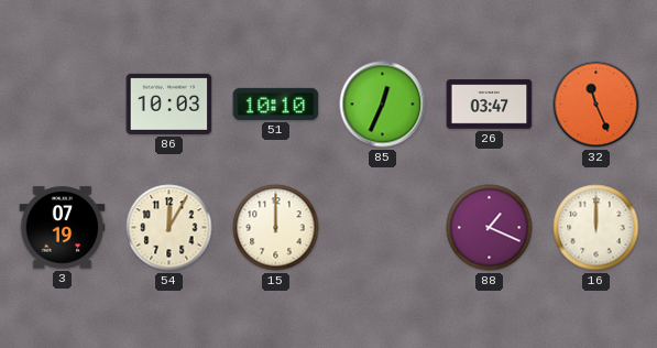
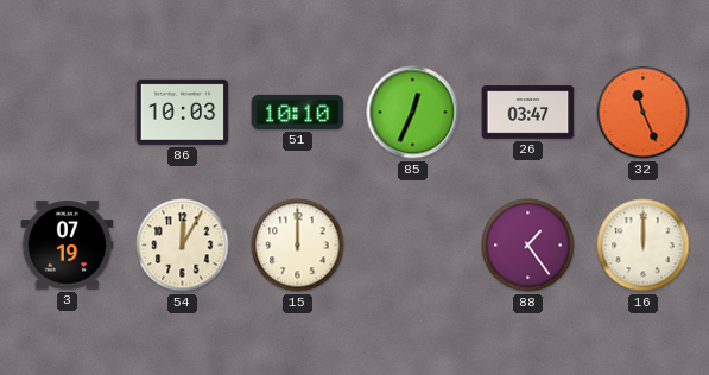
88: 1:19 -> 1:24 (528, 246)
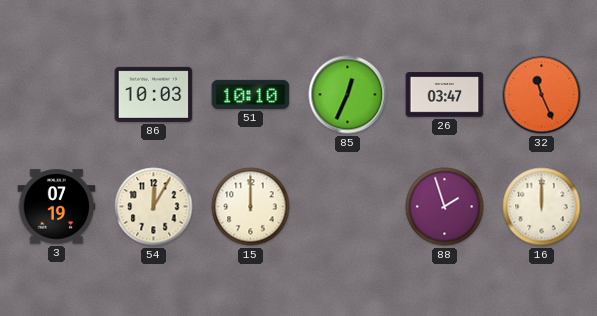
88: 1:24 -> 1:57 (445, 207)
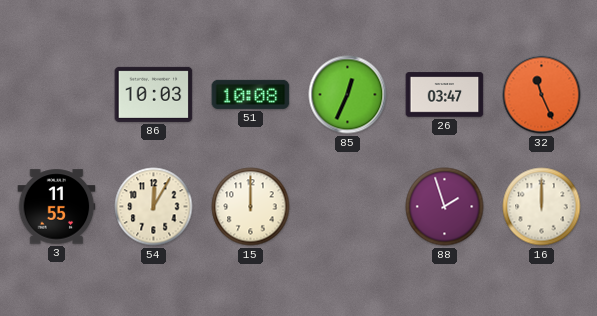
51: 10:10 -> 10:08 (251, 94)
3: 07:19 -> 11:55 (57, 207)
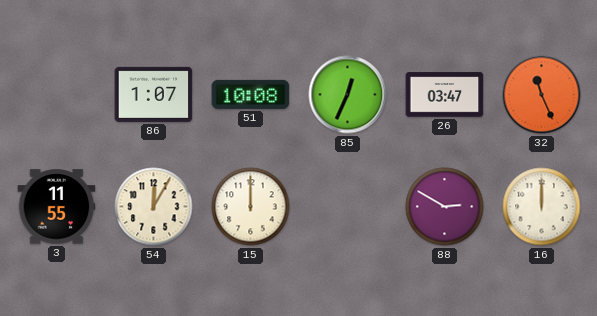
86: 10:03 -> 1:07 (154, 94)
88: 1:57 -> 2:50 (445, 207)
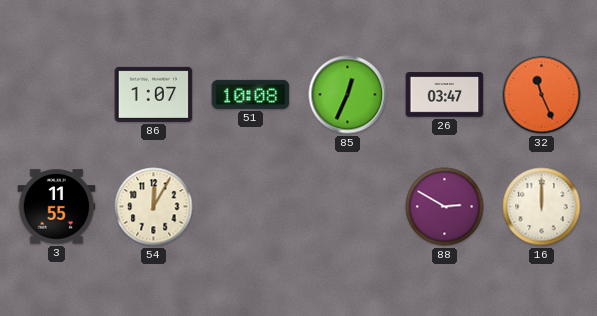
15: 12:00 -> none (251, 207)
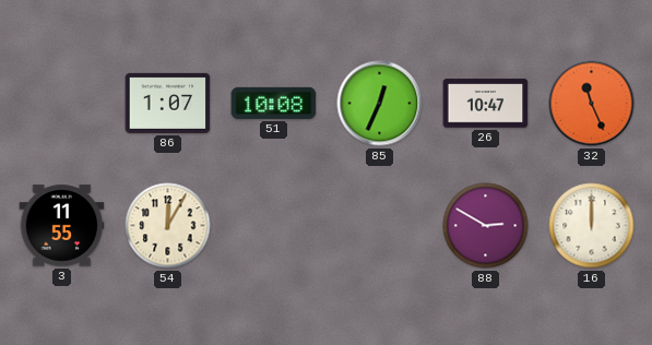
26: 03:47 -> 10:47 (486, 104)
